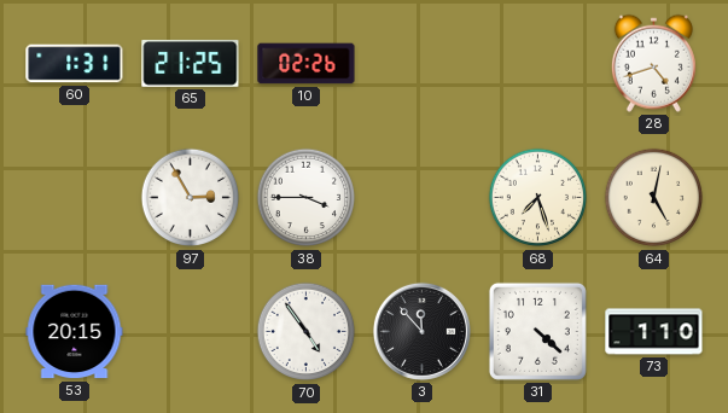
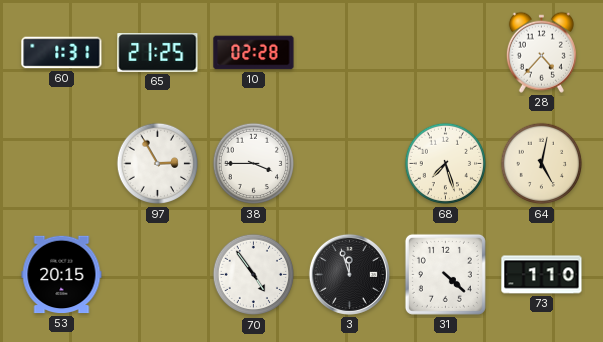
10: 02:26 -> 02:28 (254, 53)
28: 4:42 -> 4:37 (541, 52)
3: 11:53 -> 11:57 (349, 274)
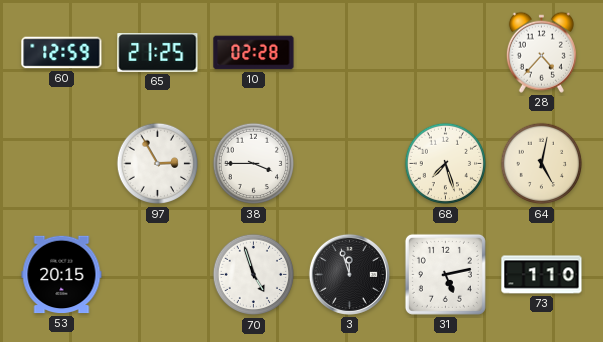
60: 1:31 -> 12:59 (62, 53)
70: 4:54 -> 4:57 (254, 275)
31: 4:22 -> 5:13 (445, 274)
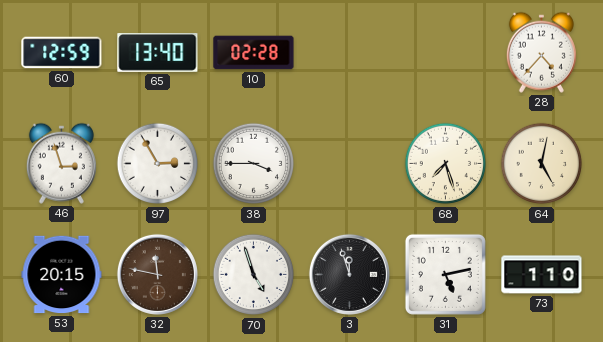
65: 21:25 -> 13:40 (158, 53)
46: none -> 2:57 (61, 163)
32: none -> 11:47 (157, 274)
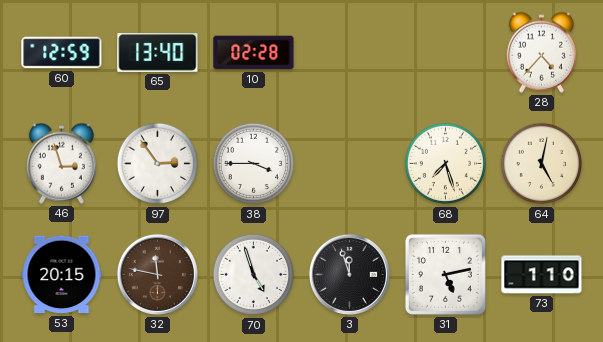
97: 2:55 -> 2:54 (158, 164)
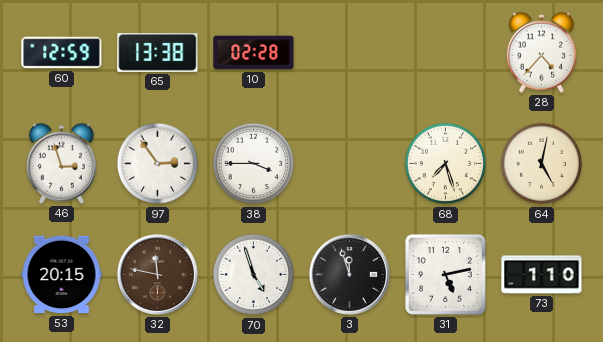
65: 13:40 -> 13:38 (158, 53)
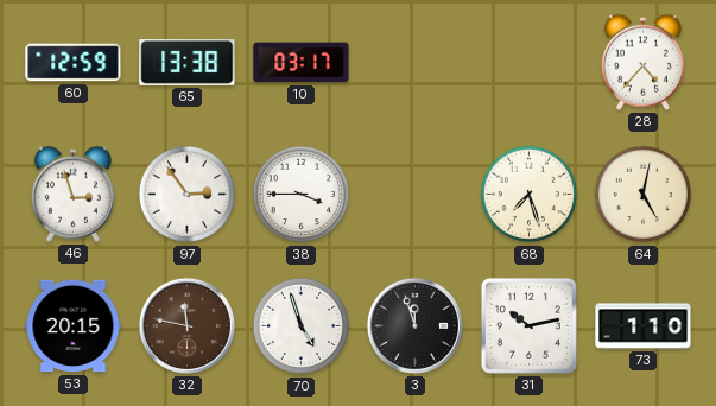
10: 02:28 -> 03:17 (302, 63)
31: 5:13 -> 10:13 (528, 325)
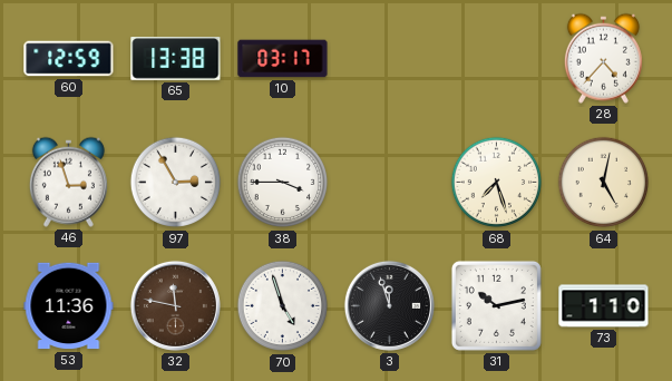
97: 2:54 -> 2:55 (176, 183)
53: 20:15 -> 11:36 (69, 306)
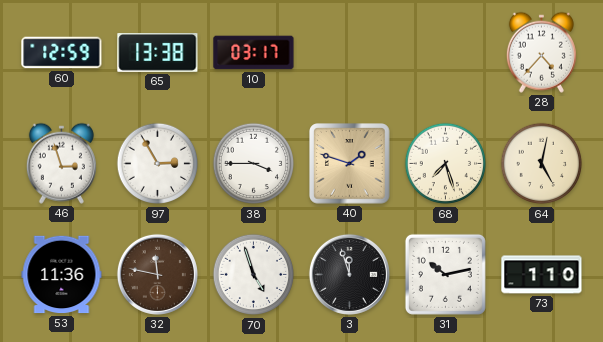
40: none -> 1:48 (350, 164)
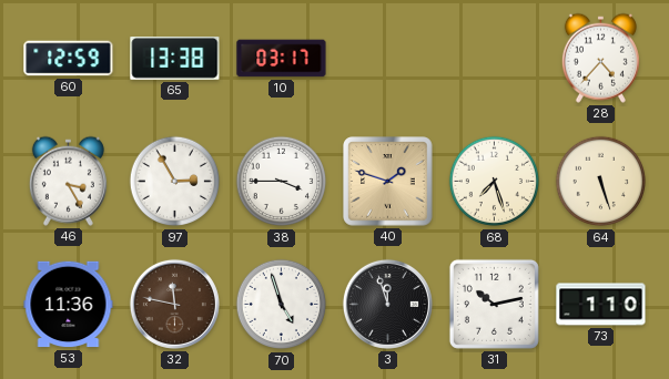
46: 2:57 -> 3:25 (68, 181)
64: 5:02 -> 5:27 (601, 182)
